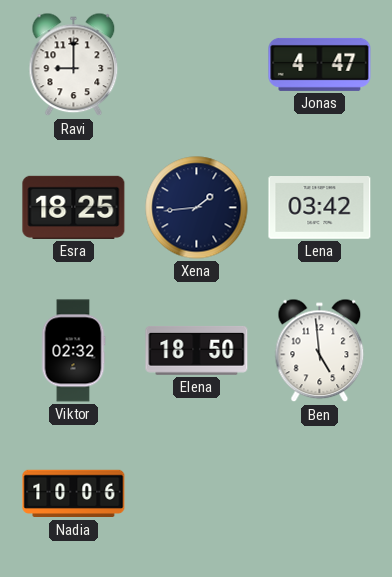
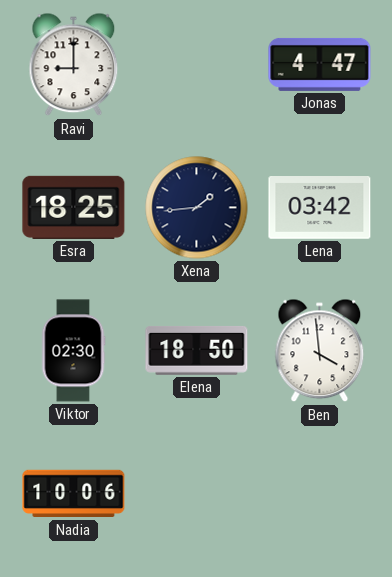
Viktor: 02:32 -> 02:30 (73, 351)
Ben: 4:59 -> 3:59 (320, 351)
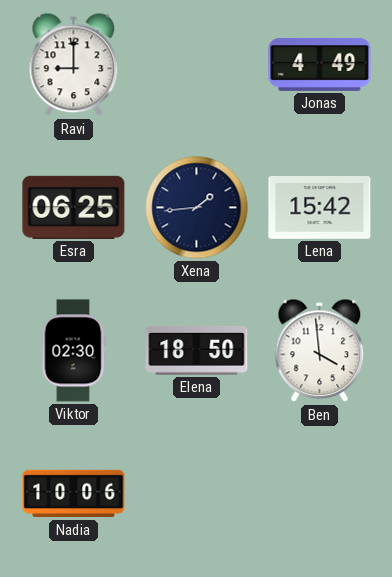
Jonas: 4:47 -> 4:49 (320, 64)
Esra: 18:25 -> 06:25 (74, 207)
Lena: 03:42 -> 15:42 (320, 208)
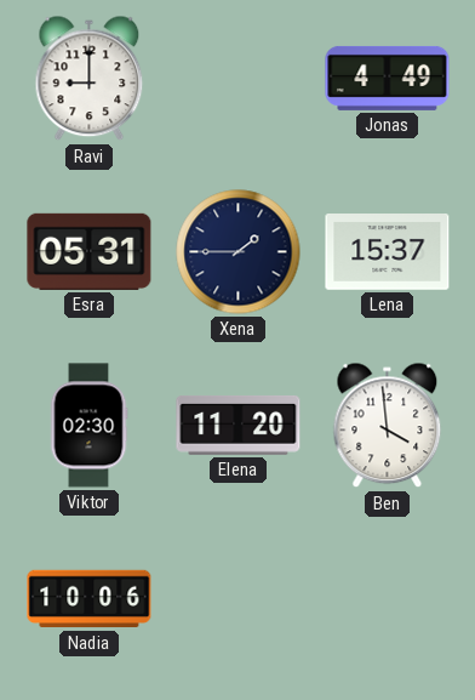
Esra: 06:25 -> 05:31 (90, 251)
Xena: 1:44 -> 1:45 (239, 252)
Lena: 15:42 -> 15:37 (388, 252)
Elena: 18:50 -> 11:20 (239, 425)
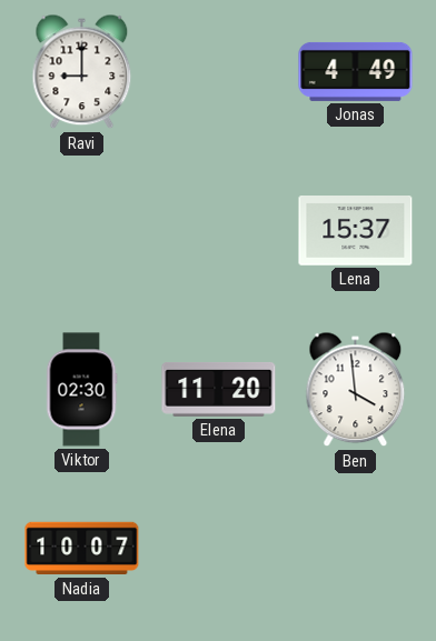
Esra: 05:31 -> none (90, 251)
Xena: 1:45 -> none (239, 252)
Nadia: 10:06 -> 10:07 (82, 549)
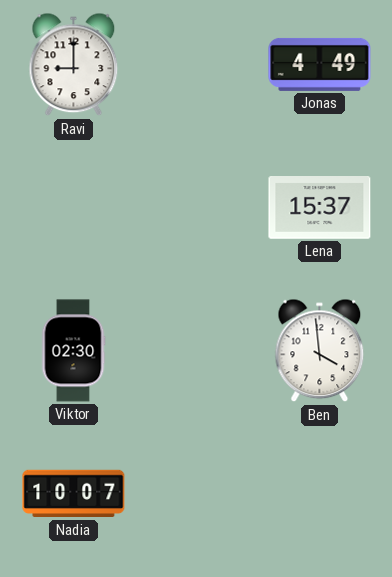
Elena: 11:20 -> none (219, 389)
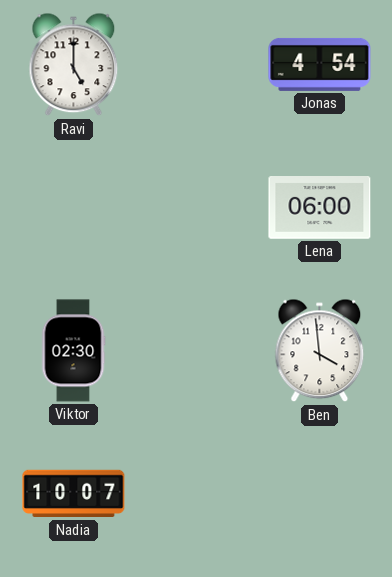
Ravi: 9:00 -> 5:00 (74, 65)
Jonas: 4:49 -> 4:54 (320, 64)
Lena: 15:37 -> 06:00 (320, 208)
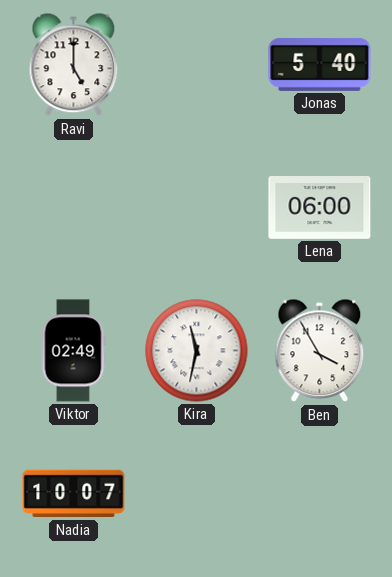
Jonas: 4:54 -> 5:40 (320, 64)
Viktor: 02:30 -> 02:49 (73, 351)
Kira: none -> 11:32 (197, 351)
Ben: 3:59 -> 3:55 (320, 351)
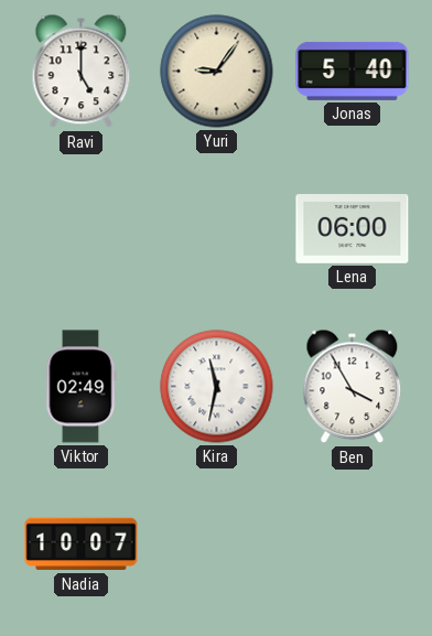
Yuri: none -> 9:06 (217, 72)
